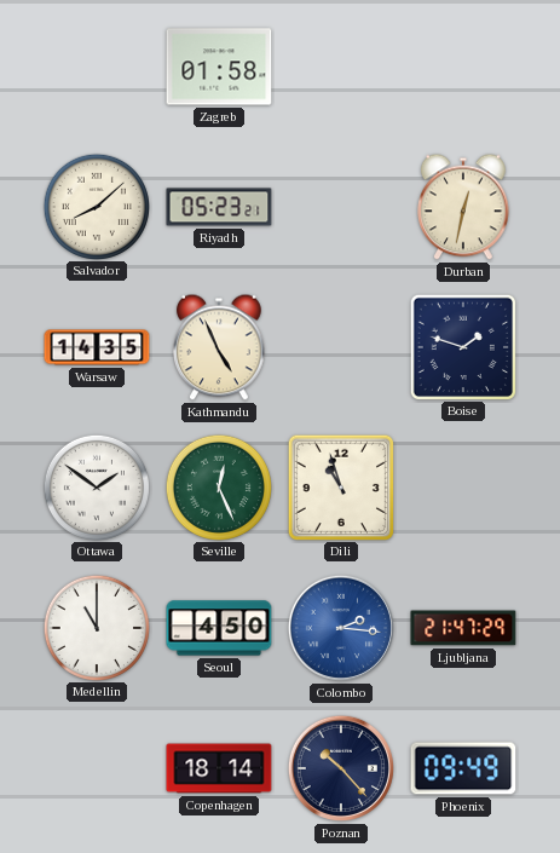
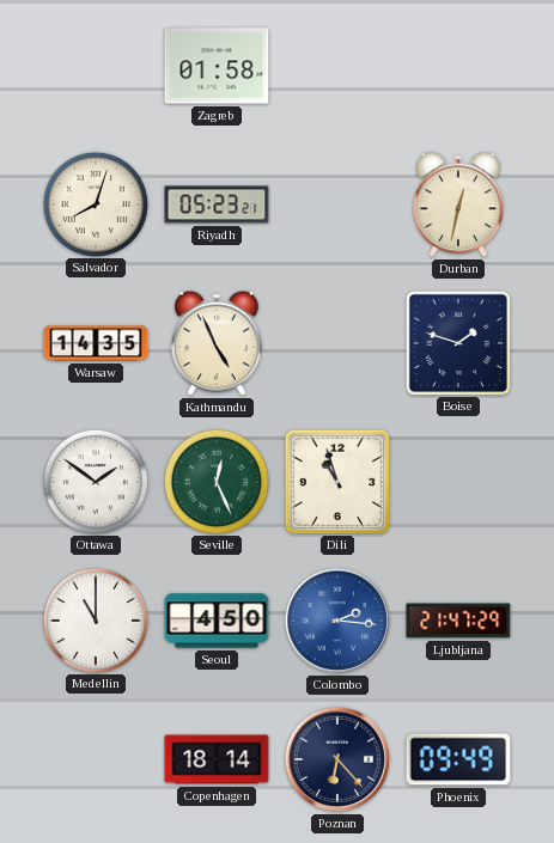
Salvador: 8:08 -> 8:03 (95, 203)
Poznan: 10:23 -> 6:23 (337, 759)
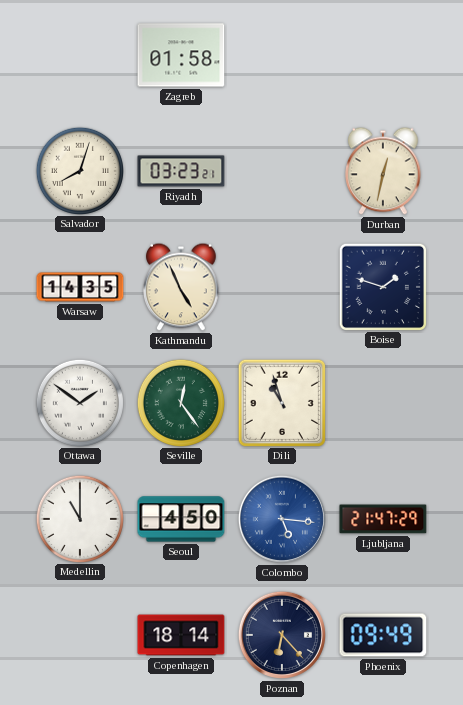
Riyadh: 05:23 -> 03:23 (181, 171)
Seville: 12:26 -> 12:24 (180, 402)
Colombo: 2:16 -> 5:16 (282, 519)
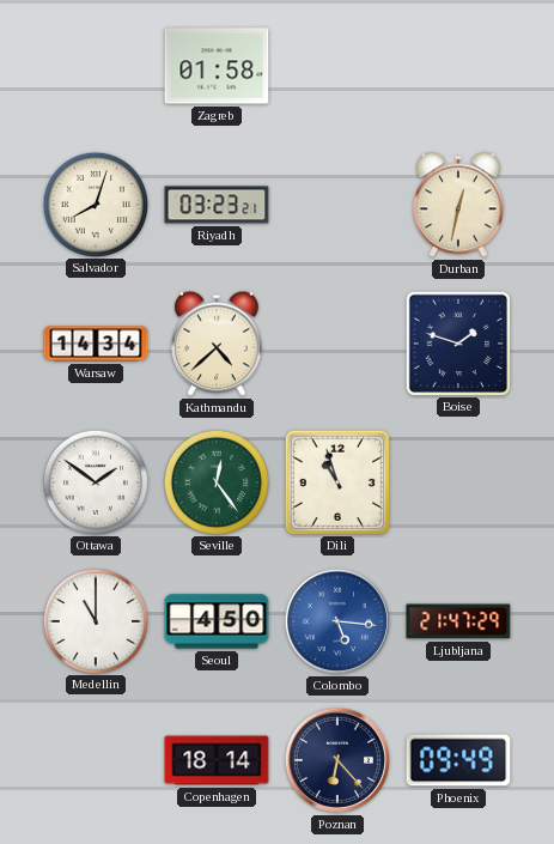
Warsaw: 14:35 -> 14:34 (96, 344)
Kathmandu: 4:56 -> 4:38 (217, 344)
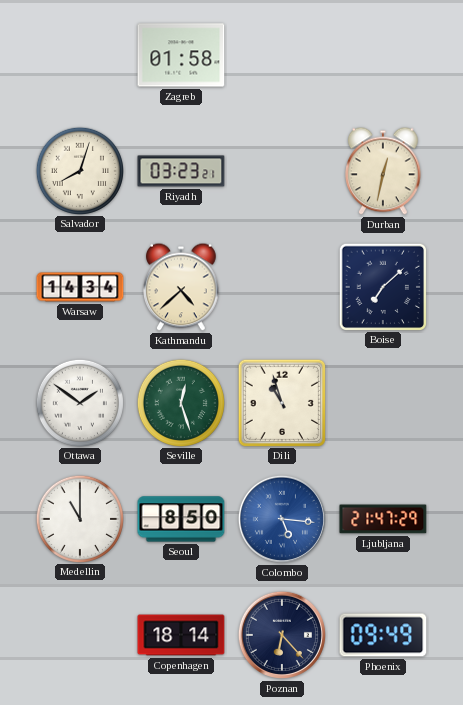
Boise: 1:48 -> 7:08 (382, 286)
Seville: 12:24 -> 12:27 (180, 402)
Seoul: 4:50 -> 8:50 (181, 519)
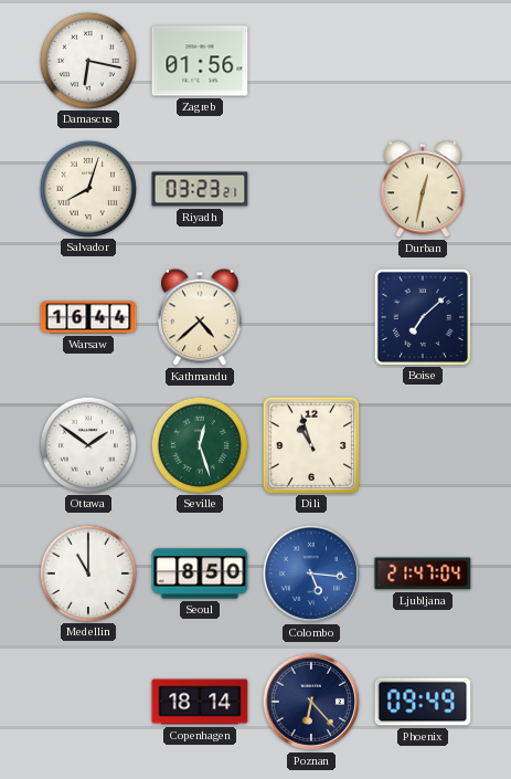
Damascus: none -> 6:17 (87, 60)
Zagreb: 01:58 -> 01:56 (200, 61)
Warsaw: 14:34 -> 16:44 (88, 317)
Ljubljana: 21:47:29 -> 21:47:04 (423, 573)
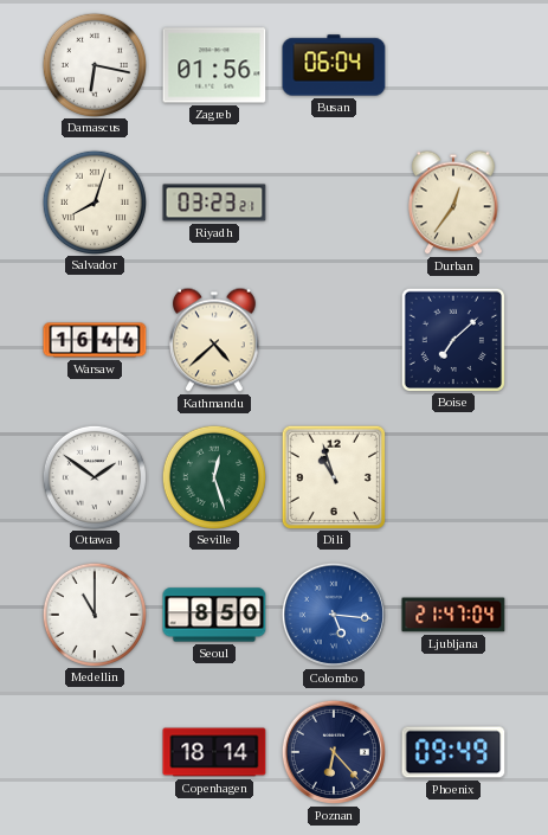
Busan: none -> 06:04 (334, 65)
Durban: 12:32 -> 12:36 (453, 203)
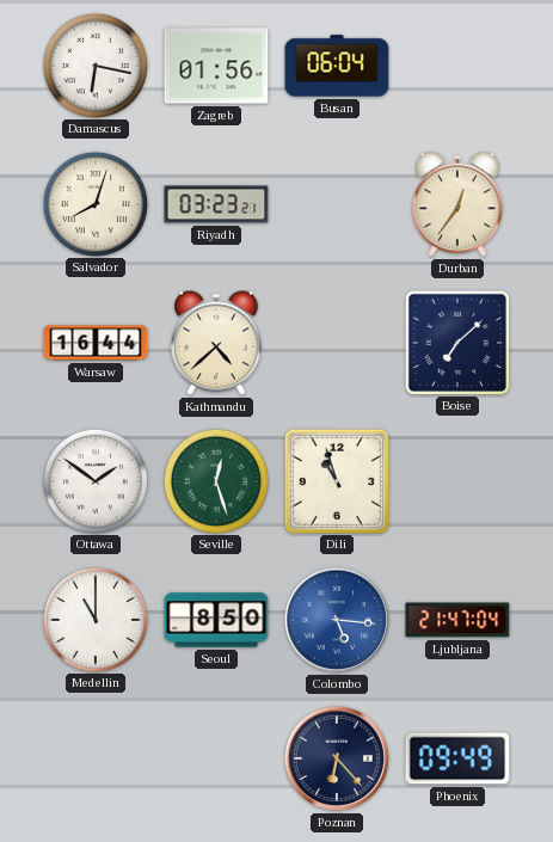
Copenhagen: 18:14 -> none (214, 752)
